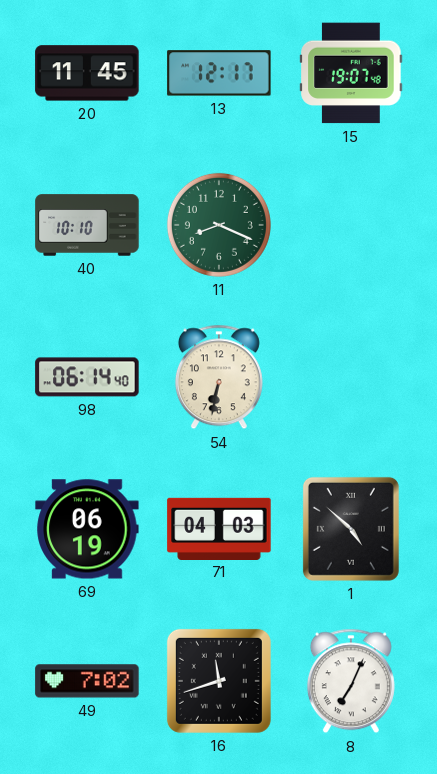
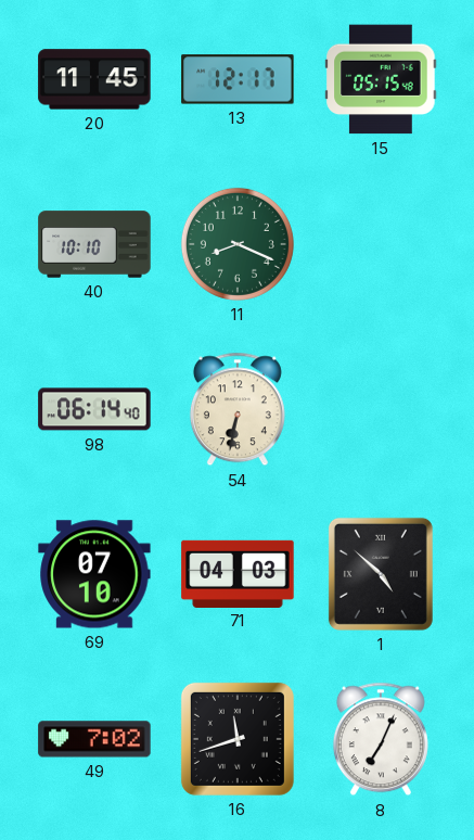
15: 19:07 -> 05:15 (381, 79)
69: 06:19 -> 07:10 (94, 574)
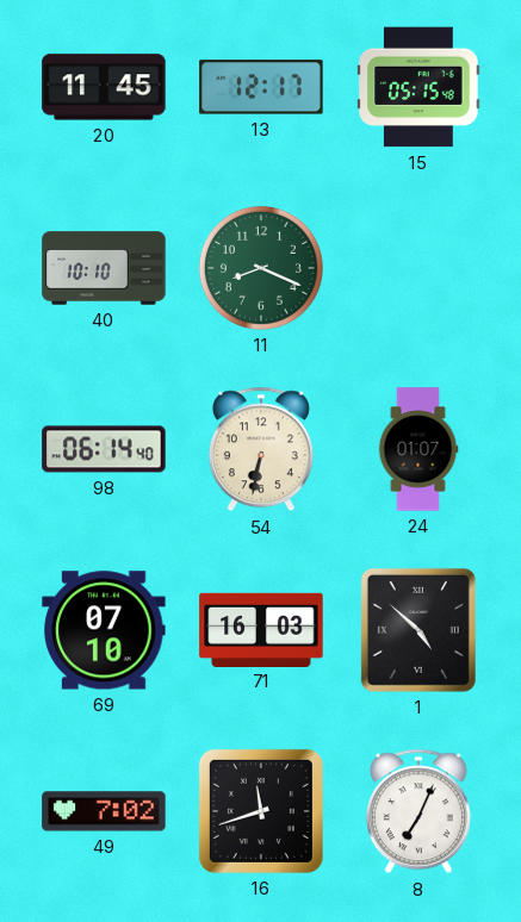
24: none -> 01:07 (418, 449)
71: 04:03 -> 16:03 (261, 629)
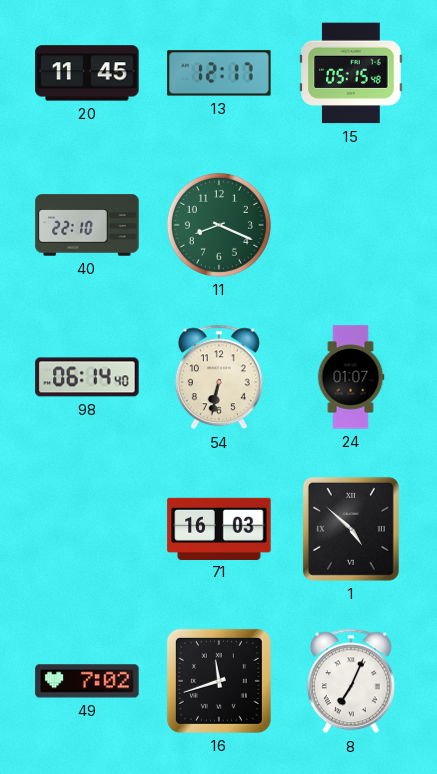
40: 10:10 -> 22:10 (87, 225)
69: 07:10 -> none (104, 630)
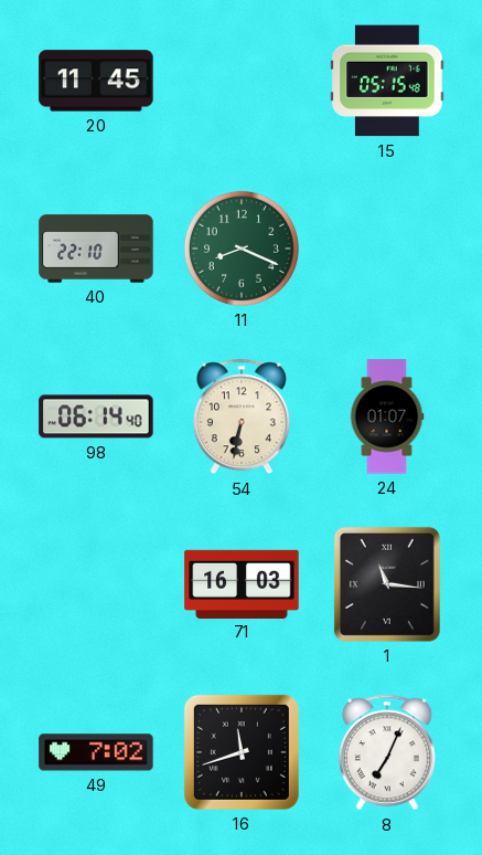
13: 12:17 -> none (219, 73)
1: 4:52 -> 11:16 (387, 584)
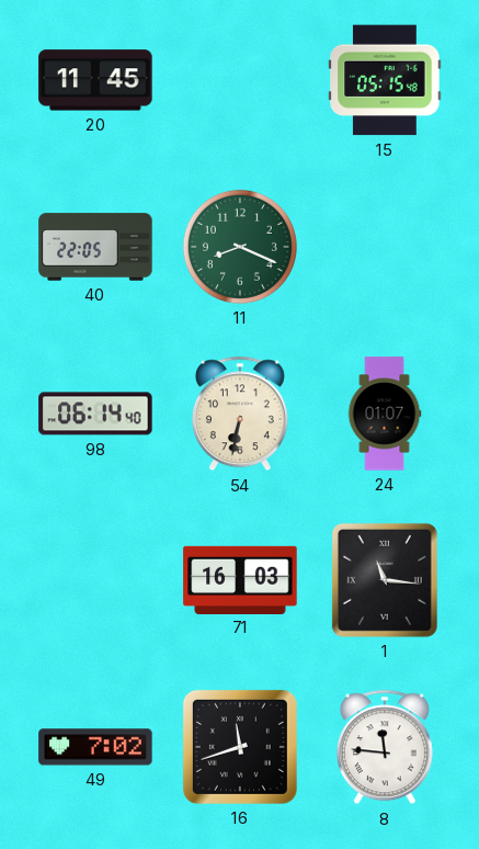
40: 22:10 -> 22:05 (95, 247)
8: 7:04 -> 11:46 (385, 747)
